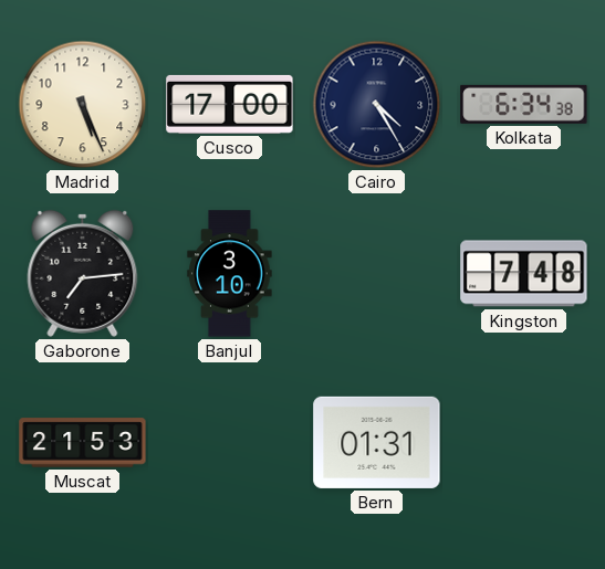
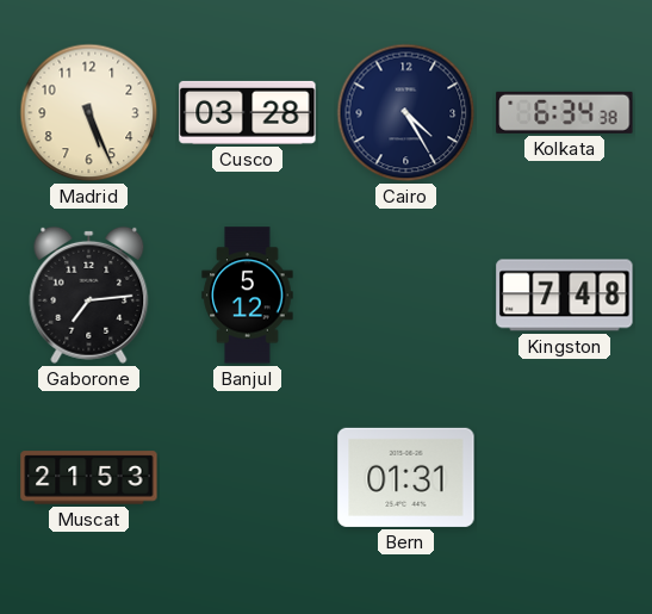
Cusco: 17:00 -> 03:28 (248, 112)
Banjul: 3:10 -> 5:12 (248, 296)
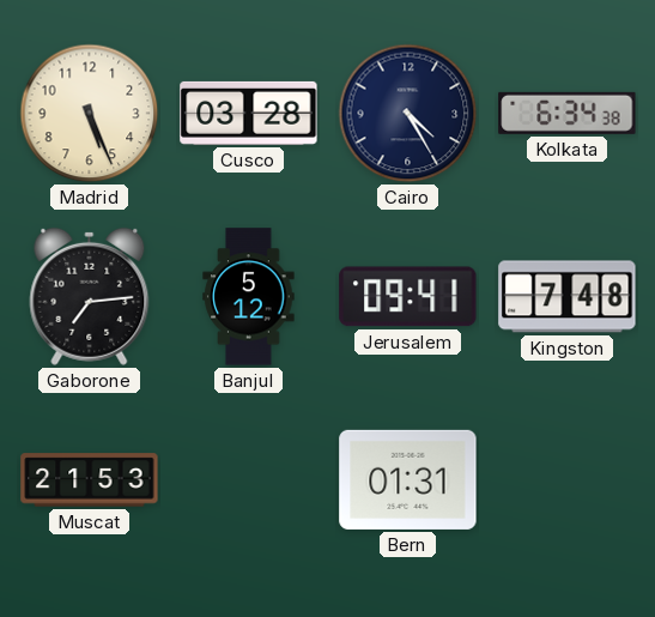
Jerusalem: none -> 09:41 (408, 297)
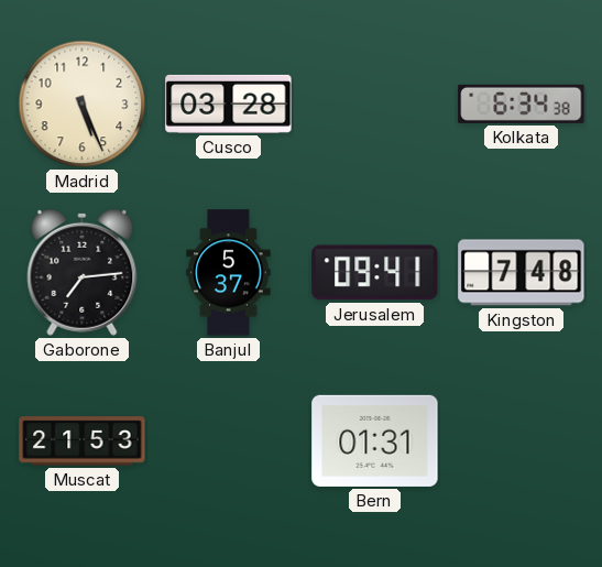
Cairo: 4:25 -> none (408, 114)
Banjul: 5:12 -> 5:37 (229, 273)
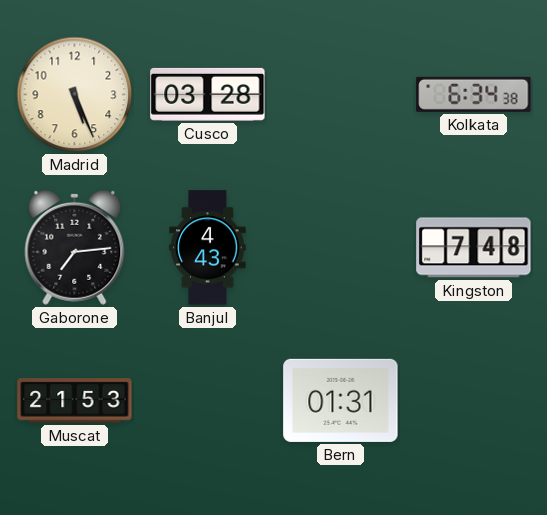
Banjul: 5:37 -> 4:43 (208, 248)
Jerusalem: 09:41 -> none (375, 273)
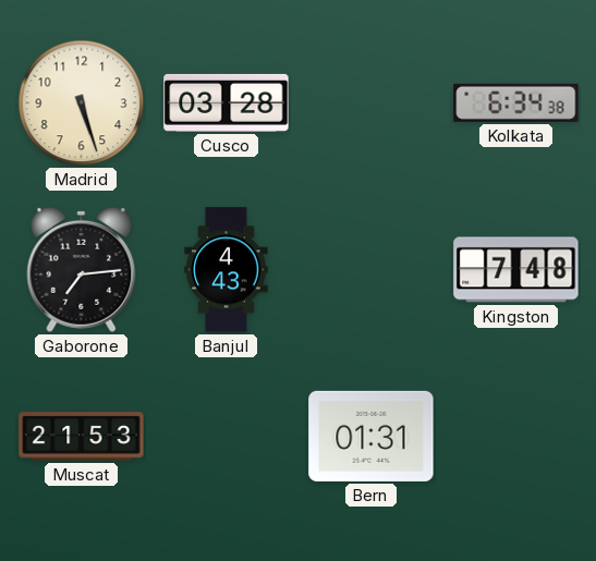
Madrid: 5:26 -> 5:27 (82, 103)
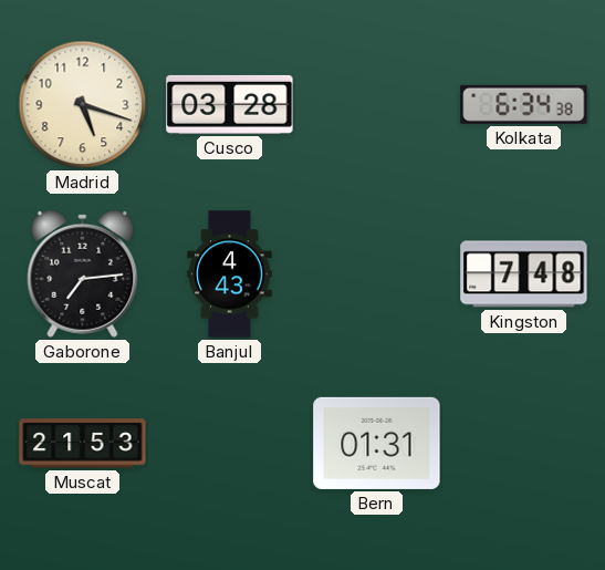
Madrid: 5:27 -> 5:18 (83, 105)
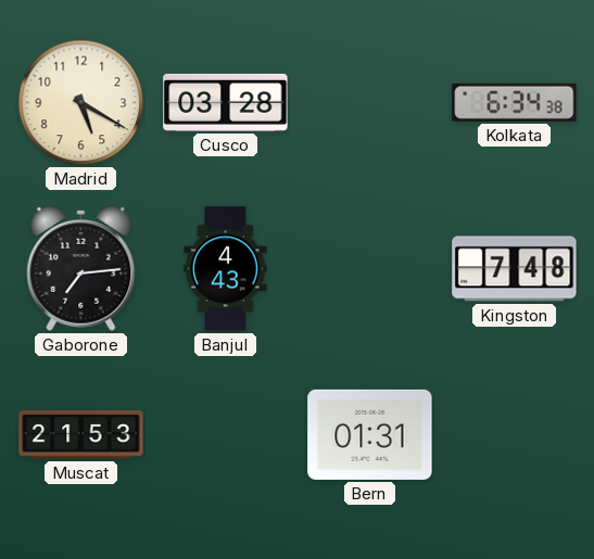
Madrid: 5:18 -> 5:20 (81, 103)
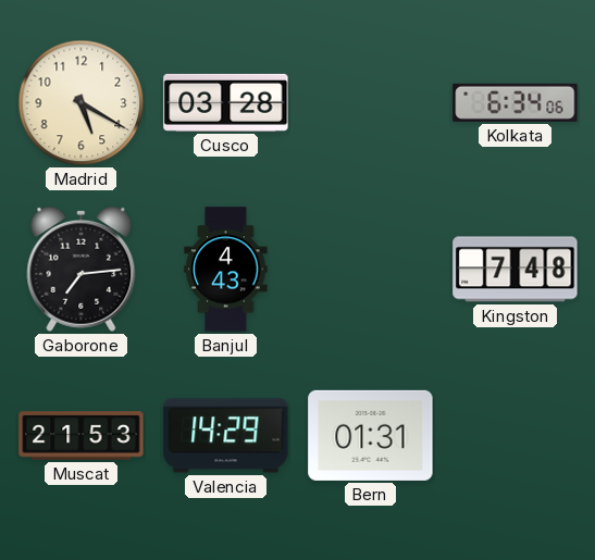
Kolkata: 6:34:38 -> 6:34:06 (516, 102)
Valencia: none -> 14:29 (226, 436)
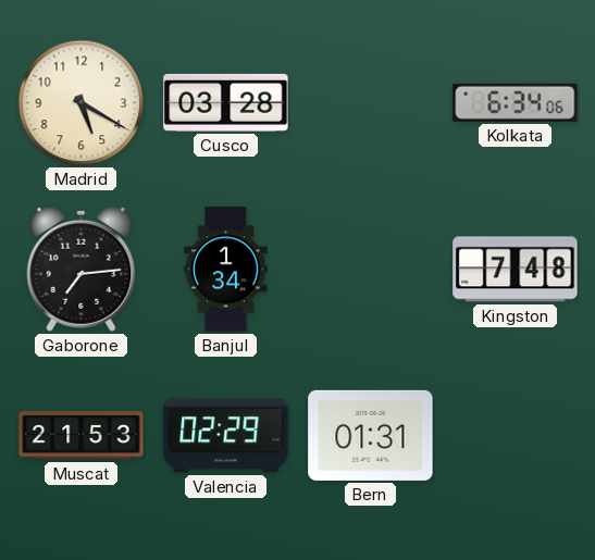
Banjul: 4:43 -> 1:34 (226, 270)
Valencia: 14:29 -> 02:29 (226, 436)
